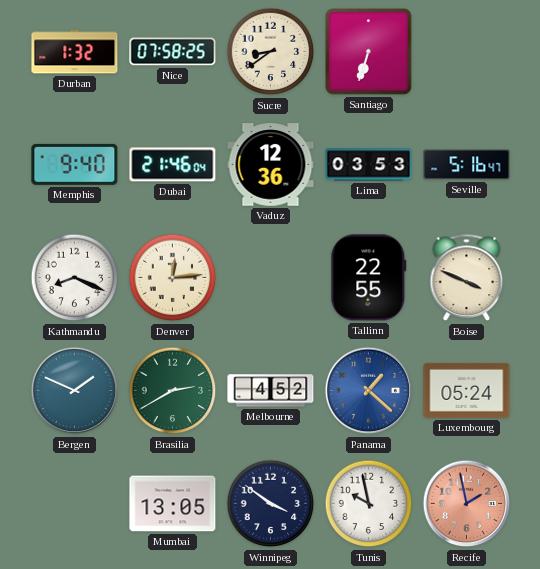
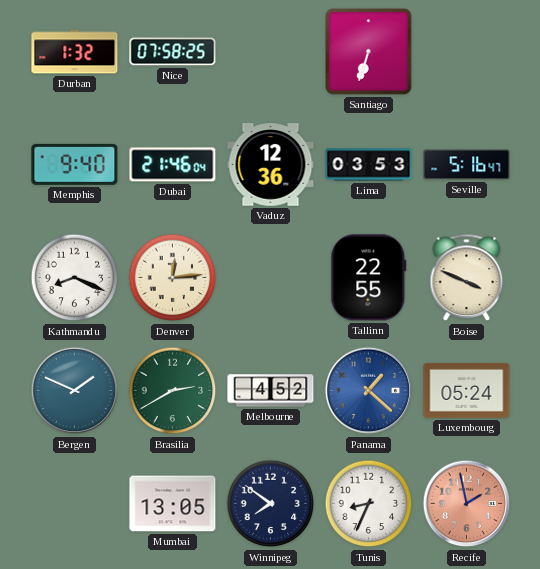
Sucre: 8:39 -> none (271, 52)
Winnipeg: 3:51 -> 7:51 (271, 504)
Tunis: 9:58 -> 8:34 (369, 504)
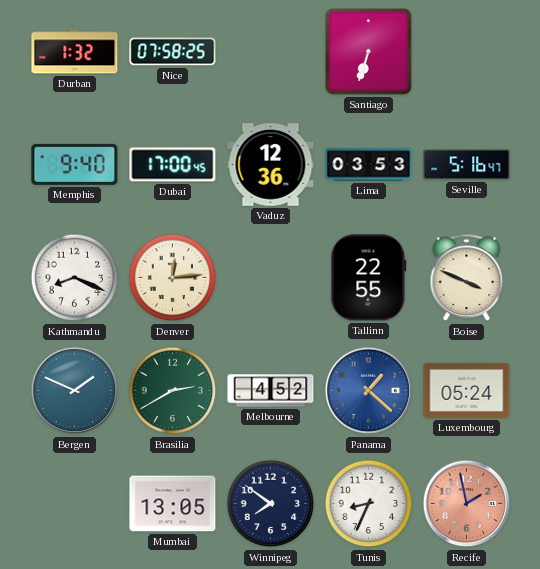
Dubai: 21:46 -> 17:00 (173, 165)
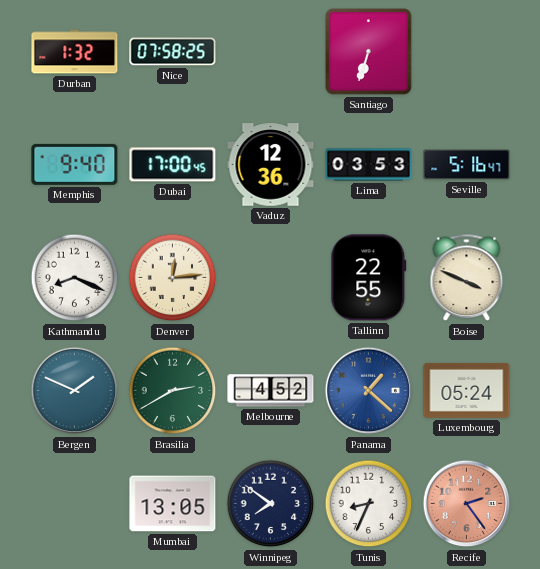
Recife: 1:58 -> 2:24 (467, 504)
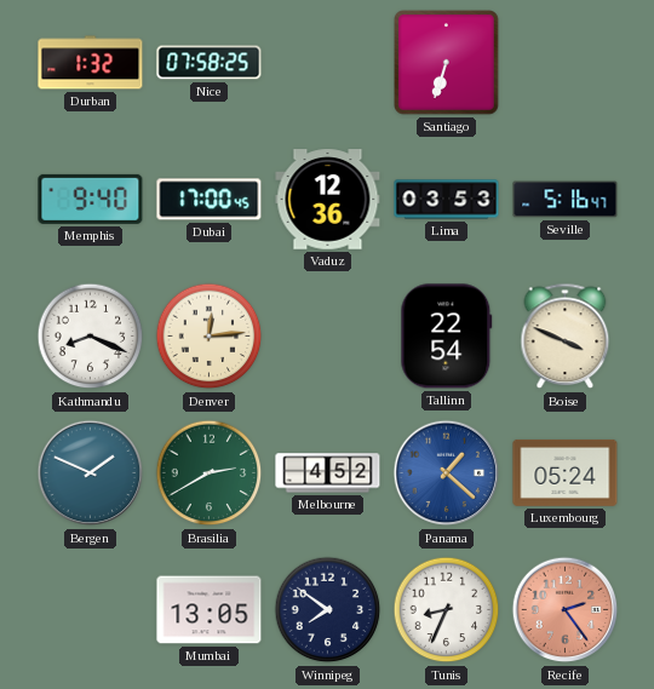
Tallinn: 22:55 -> 22:54 (447, 337)
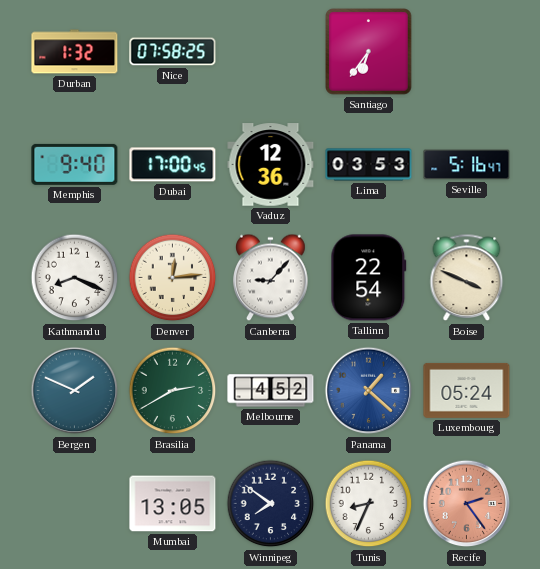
Santiago: 6:33 -> 6:36 (369, 52)
Canberra: none -> 9:07 (271, 278)
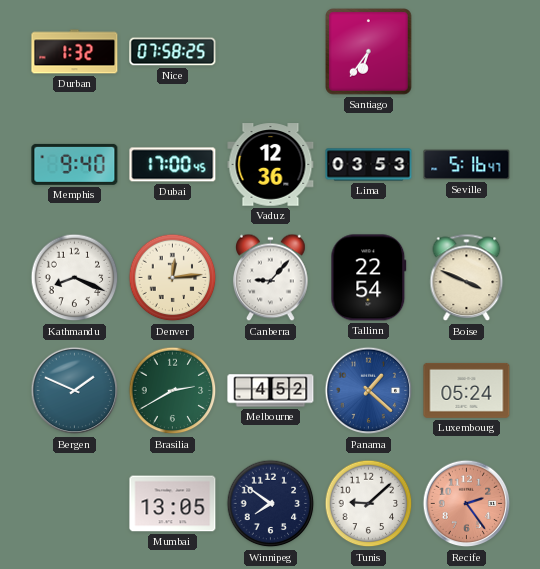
Tunis: 8:34 -> 9:08 (369, 504)
